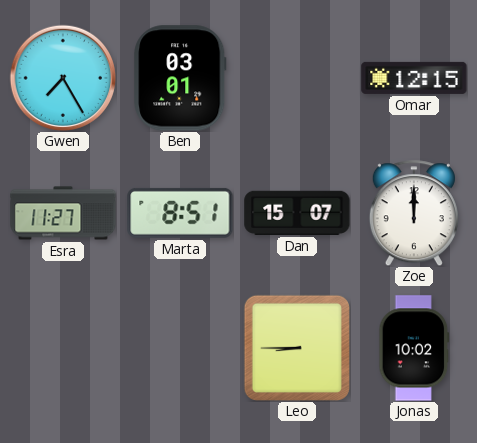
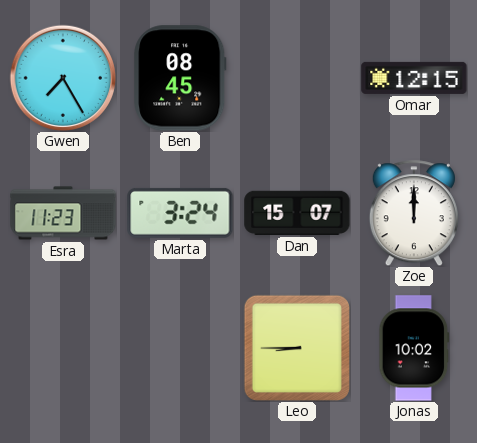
Ben: 03:01 -> 08:45 (180, 78)
Esra: 11:27 -> 11:23 (63, 213)
Marta: 8:51 -> 3:24 (180, 213)
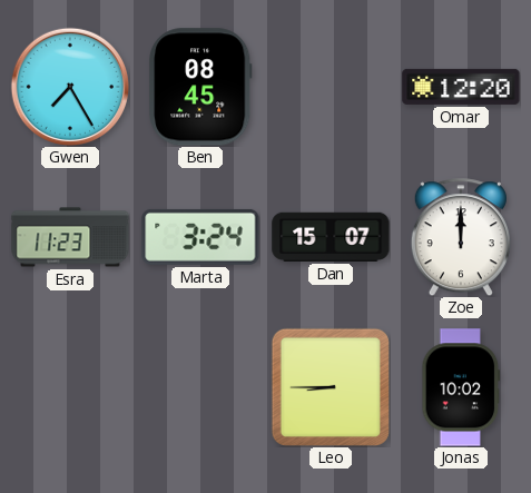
Omar: 12:15 -> 12:20 (461, 87)
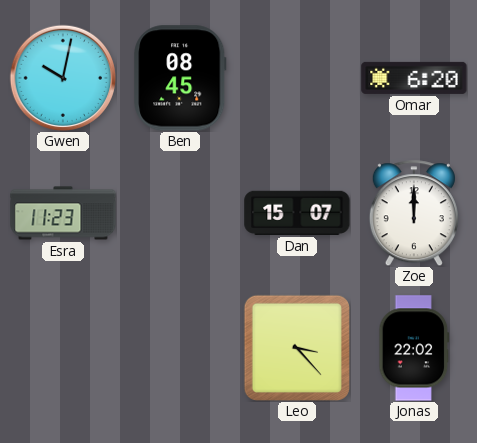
Gwen: 7:25 -> 10:02 (62, 77)
Omar: 12:20 -> 6:20 (414, 78)
Marta: 3:24 -> none (200, 237)
Leo: 8:45 -> 3:23 (297, 348)
Jonas: 10:02 -> 22:02 (414, 348)
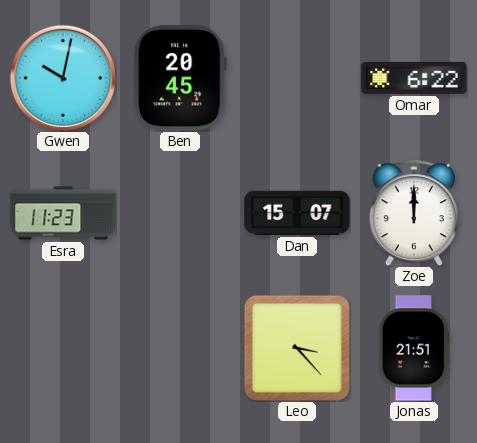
Ben: 08:45 -> 20:45 (180, 78)
Omar: 6:20 -> 6:22 (414, 78)
Jonas: 22:02 -> 21:51 (414, 348)
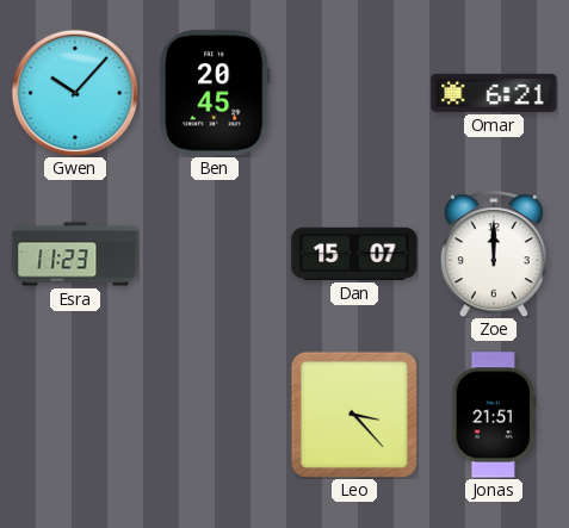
Gwen: 10:02 -> 10:07 (74, 92)
Omar: 6:22 -> 6:21 (494, 93)
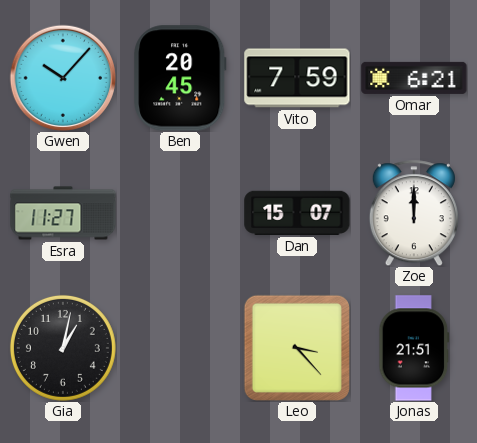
Vito: none -> 7:59 (297, 78)
Esra: 11:23 -> 11:27 (63, 213)
Gia: none -> 1:02 (63, 348)
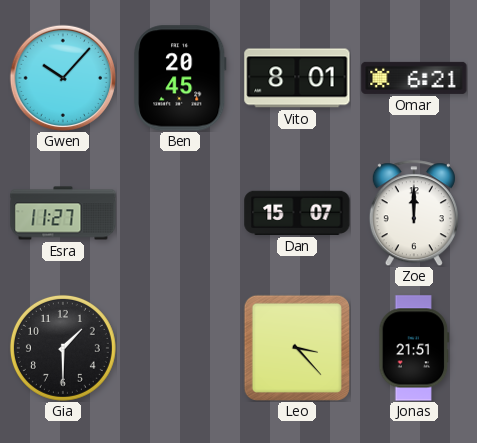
Vito: 7:59 -> 8:01 (297, 78)
Gia: 1:02 -> 1:30 (63, 348)
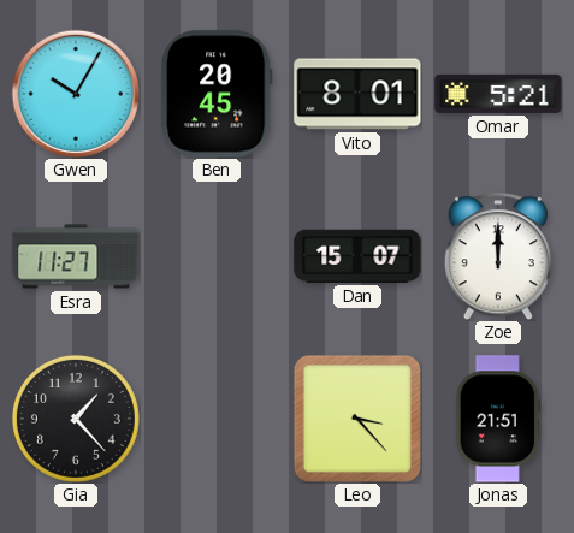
Gwen: 10:07 -> 10:05 (75, 93)
Omar: 6:21 -> 5:21 (498, 94)
Gia: 1:30 -> 1:23 (76, 419)
